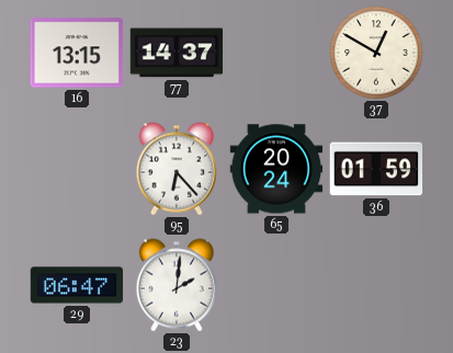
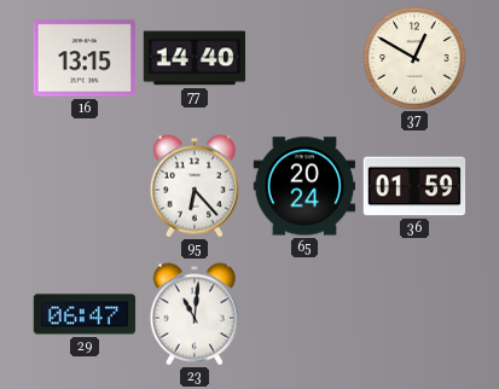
77: 14:37 -> 14:40 (195, 58)
23: 2:01 -> 11:01 (193, 314)
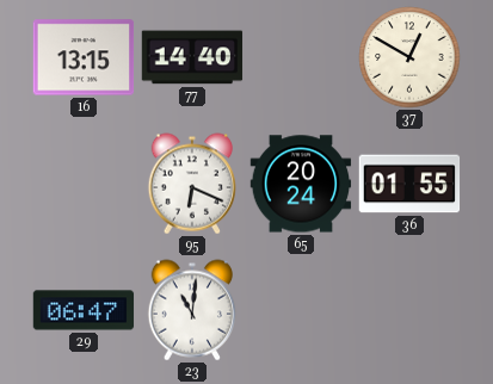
95: 6:23 -> 6:19 (191, 184)
36: 01:59 -> 01:55 (409, 184)
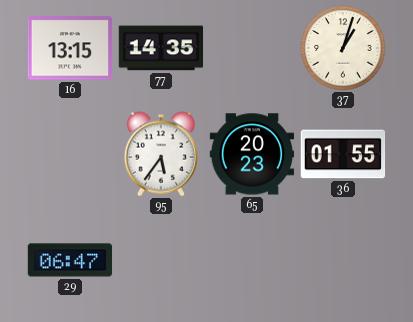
77: 14:40 -> 14:35 (161, 48)
37: 12:50 -> 1:03 (343, 48)
95: 6:19 -> 5:36 (160, 154)
65: 20:24 -> 20:23 (252, 154)
23: 11:01 -> none (191, 310)
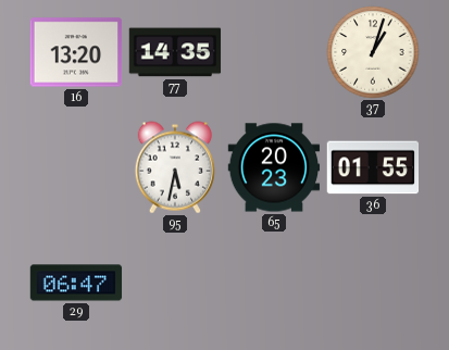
16: 13:15 -> 13:20 (76, 52)
95: 5:36 -> 5:32 (174, 167)
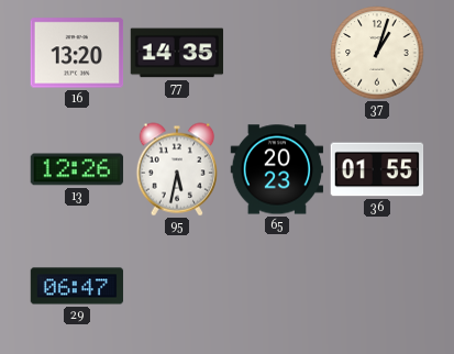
13: none -> 12:26 (77, 169)
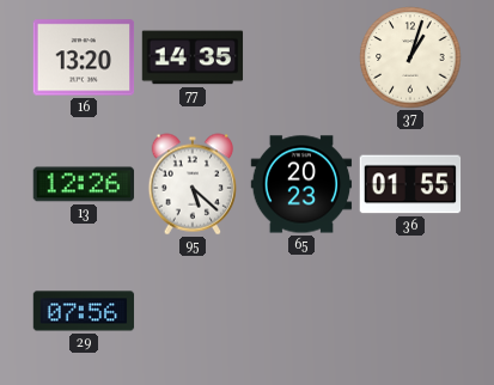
95: 5:32 -> 5:22 (191, 184)
29: 06:47 -> 07:56 (84, 311)
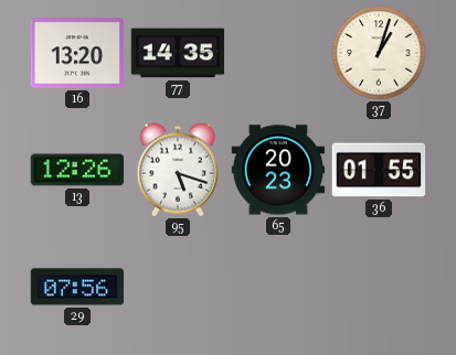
95: 5:22 -> 5:18 (177, 170)
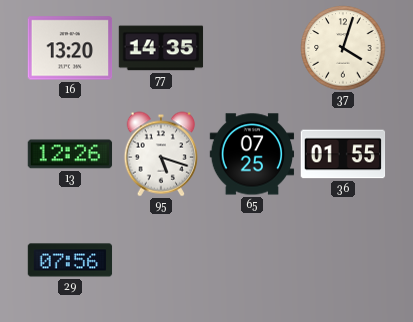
37: 1:03 -> 4:03 (343, 48)
65: 20:23 -> 07:25 (252, 154)
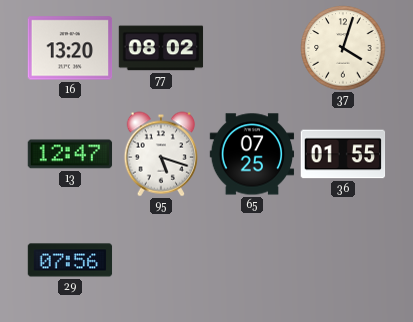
77: 14:35 -> 08:02 (161, 48)
13: 12:26 -> 12:47 (70, 154)
